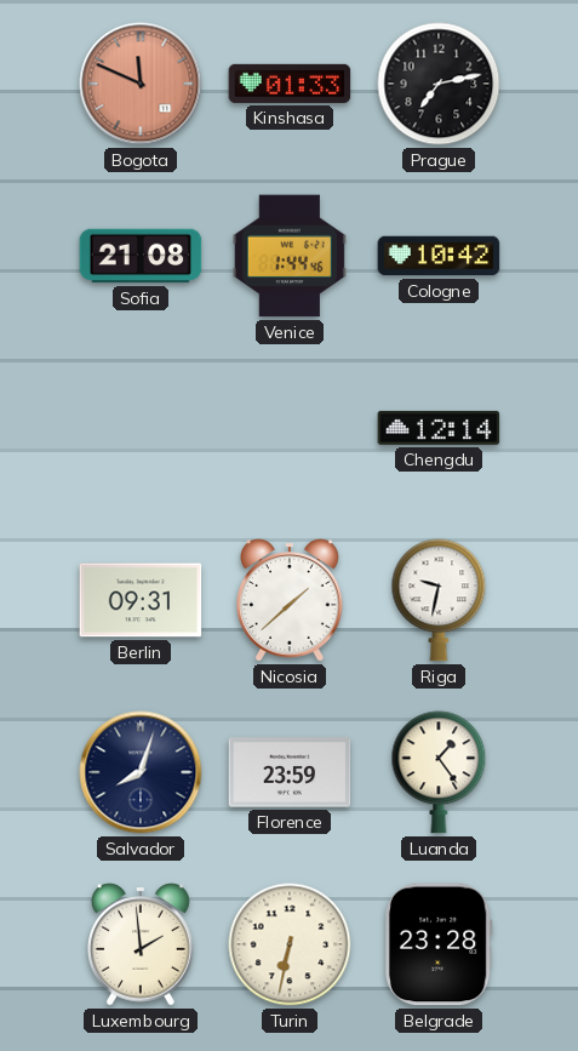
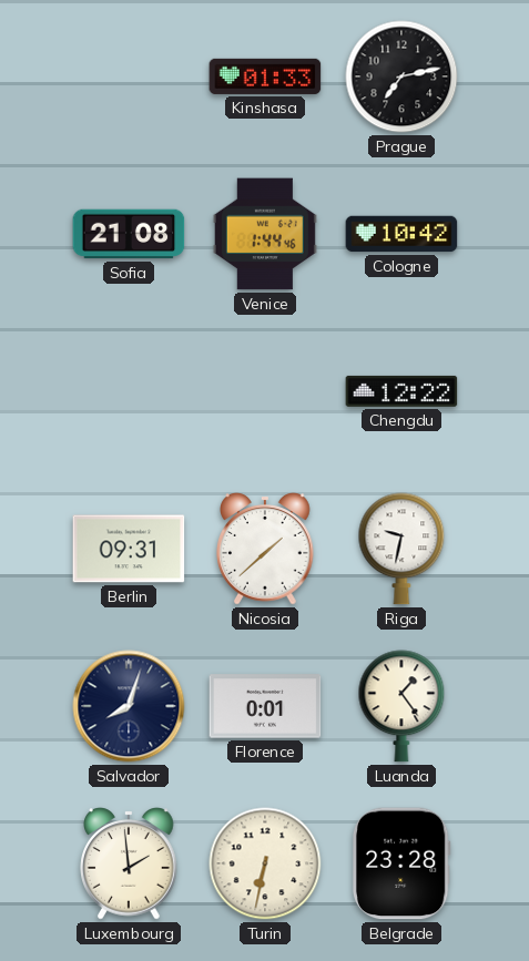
Bogota: 11:49 -> none (141, 84)
Chengdu: 12:14 -> 12:22 (401, 391)
Florence: 23:59 -> 0:01 (265, 706)
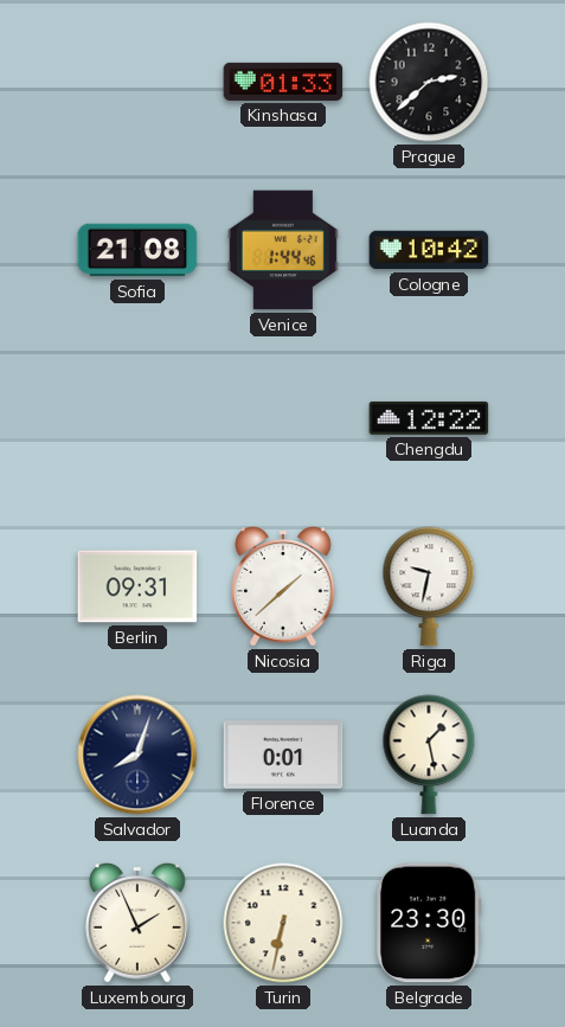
Prague: 7:13 -> 2:38 (429, 82)
Luanda: 1:24 -> 1:28 (429, 755)
Luxembourg: 1:59 -> 1:56 (137, 923)
Belgrade: 23:28 -> 23:30 (429, 923)
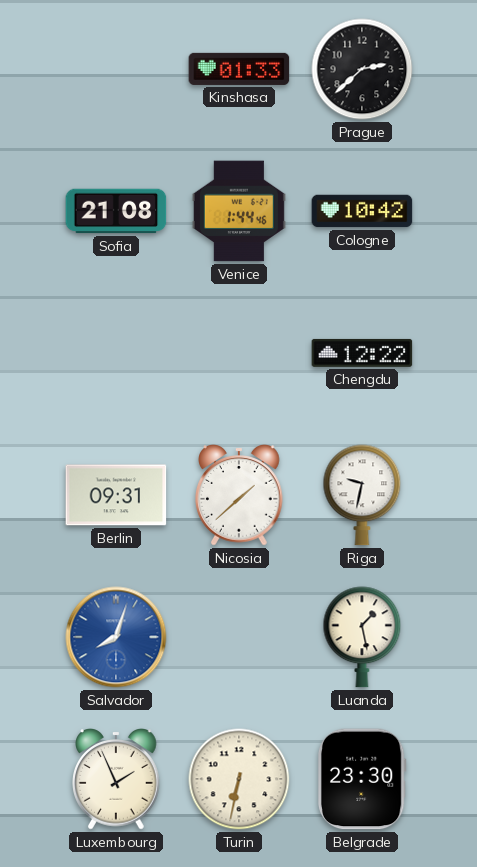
Salvador dial: navy -> blue (116, 637)
Florence: 0:01 -> none (283, 755)
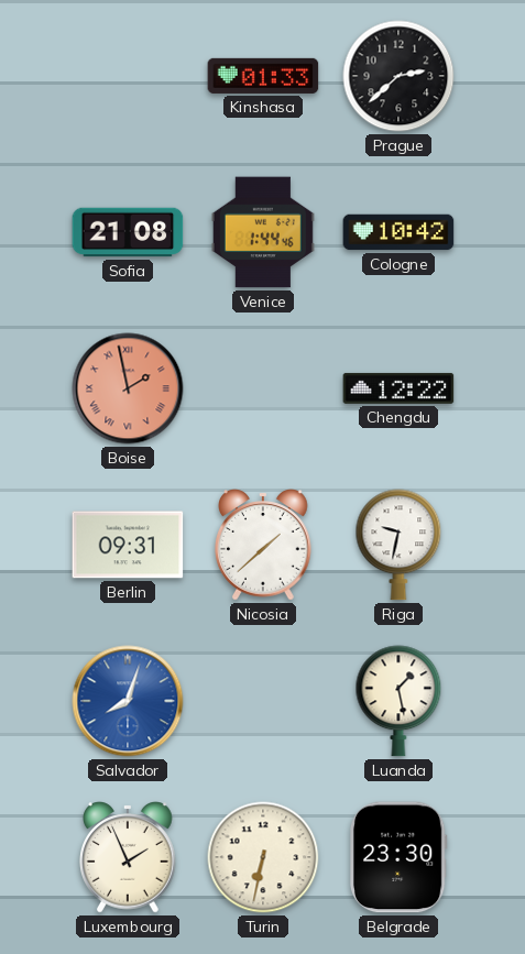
Boise: none -> 1:58 (128, 388)
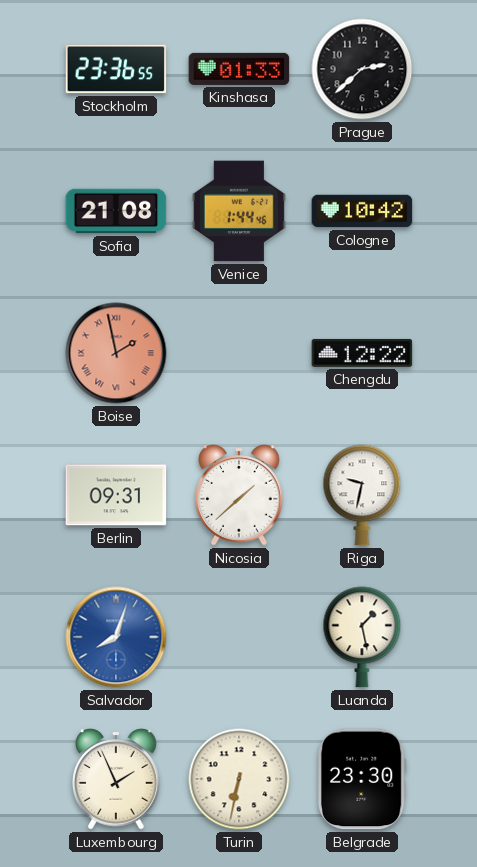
Stockholm: none -> 23:36 (116, 69)
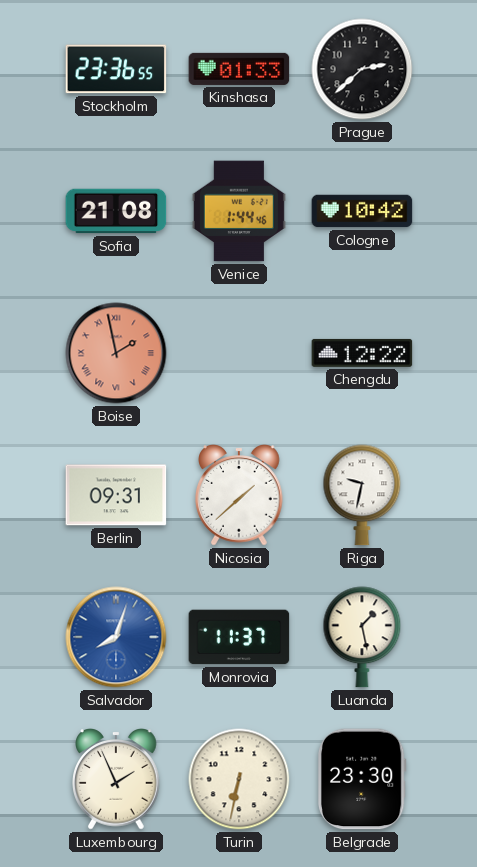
Monrovia: none -> 11:37 (239, 637)
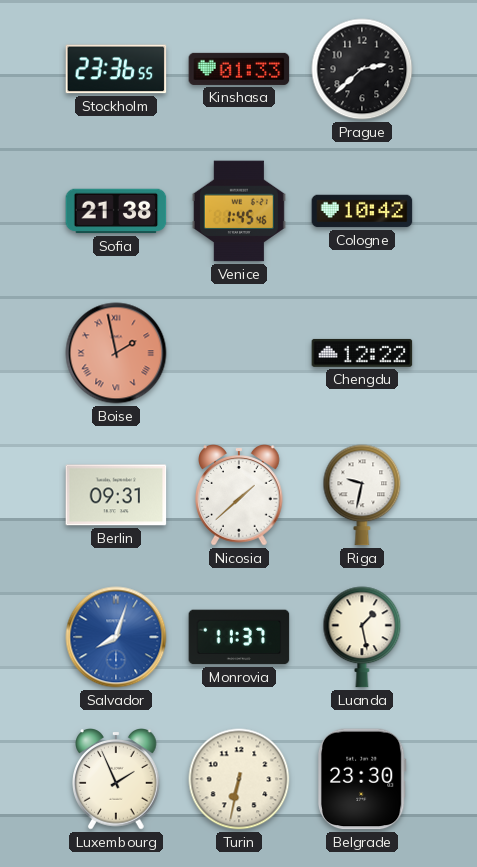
Sofia: 21:08 -> 21:38 (116, 211)
Venice: 1:44 -> 1:45 (239, 211)
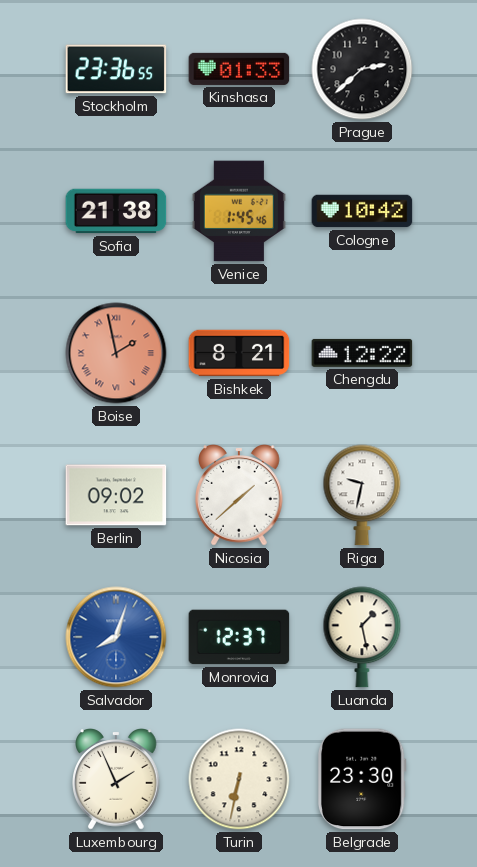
Bishkek: none -> 8:21 (239, 353)
Berlin: 09:31 -> 09:02 (116, 495)
Monrovia: 11:37 -> 12:37 (239, 637)
